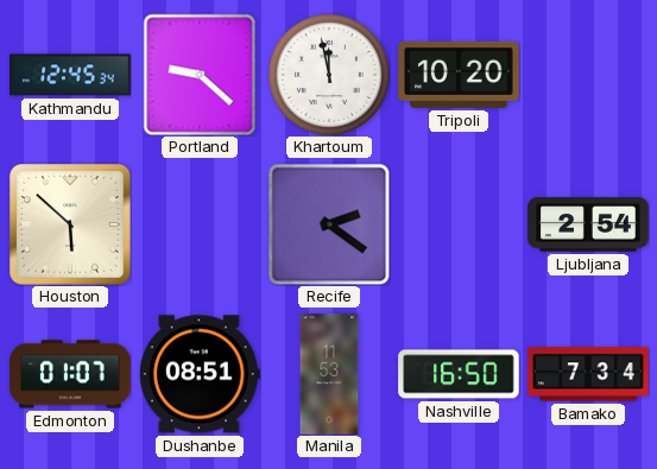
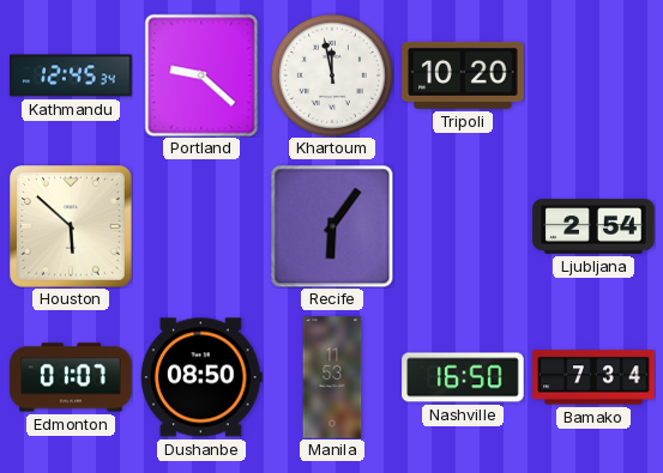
Recife: 2:21 -> 6:06 (332, 226)
Dushanbe: 08:51 -> 08:50 (201, 377)
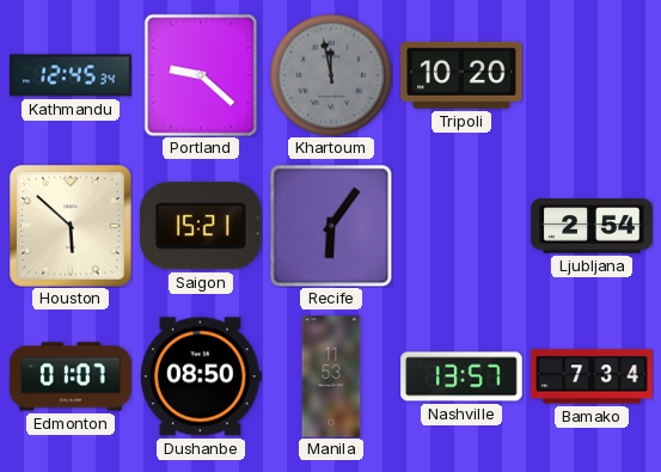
Khartoum dial: white -> grey (331, 75)
Saigon: none -> 15:21 (201, 226)
Nashville: 16:50 -> 13:57 (461, 376)
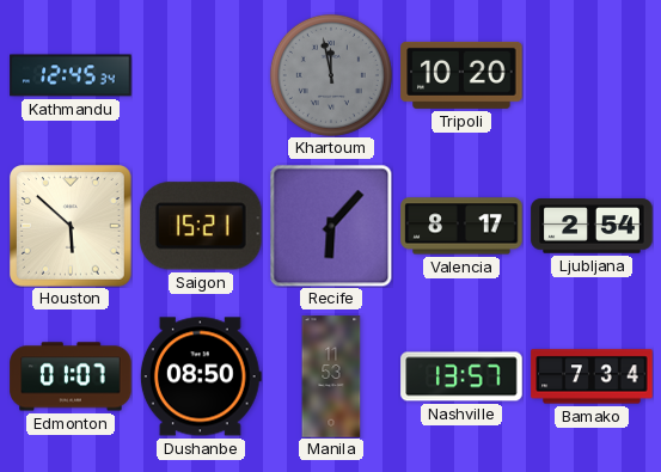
Portland: 9:22 -> none (201, 75)
Recife: 6:06 -> 6:07 (331, 226)
Valencia: none -> 8:17 (461, 226)
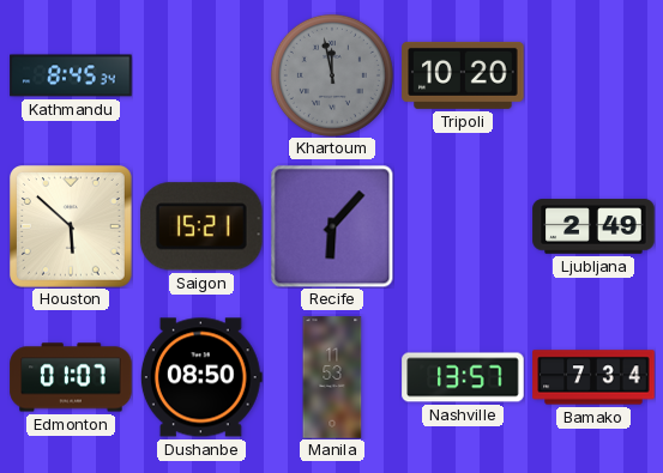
Kathmandu: 12:45 -> 8:45 (71, 75)
Valencia: 8:17 -> none (461, 226)
Ljubljana: 2:54 -> 2:49 (593, 226)
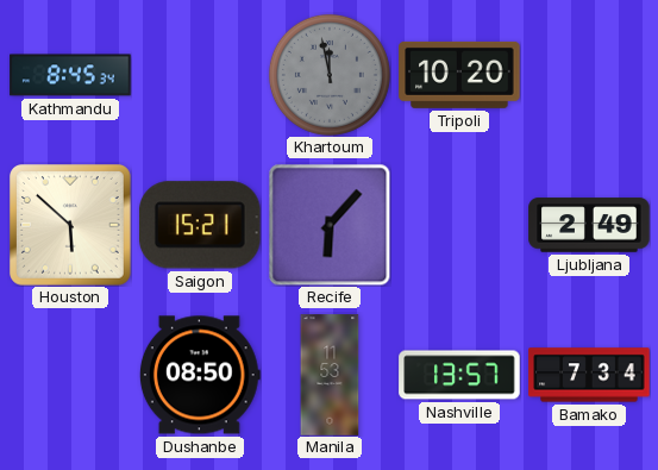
Edmonton: 01:07 -> none (71, 377)
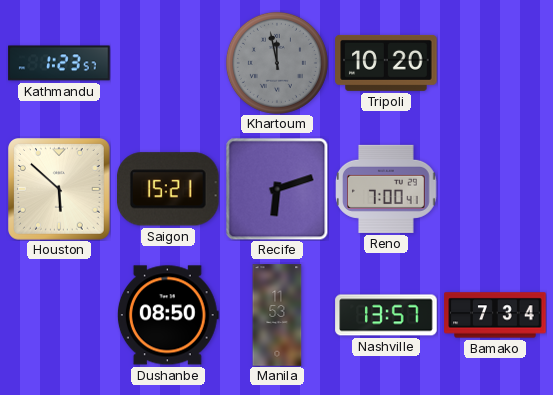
Kathmandu: 8:45 -> 1:23 (59, 63)
Recife: 6:07 -> 6:12 (277, 189)
Reno: none -> 7:00 (386, 189)
Ljubljana: 2:49 -> none (589, 225)
